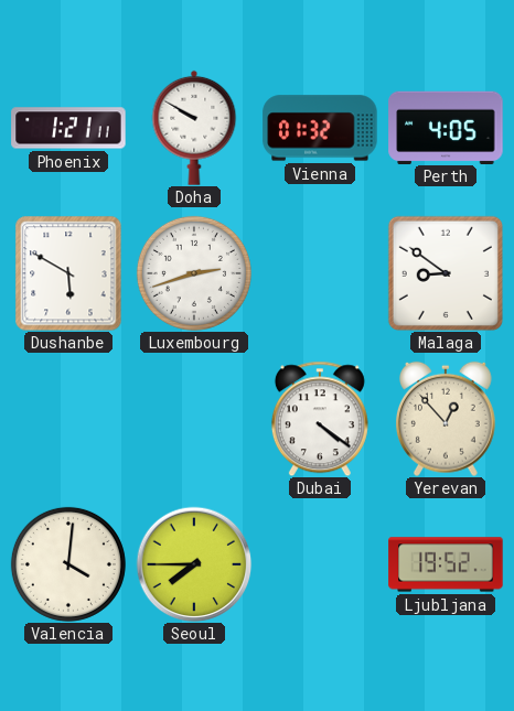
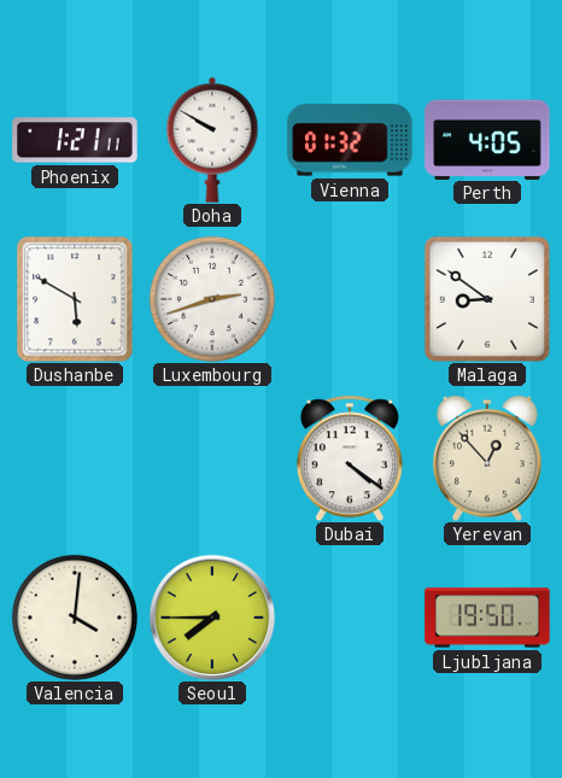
Ljubljana: 19:52 -> 19:50 (487, 618)
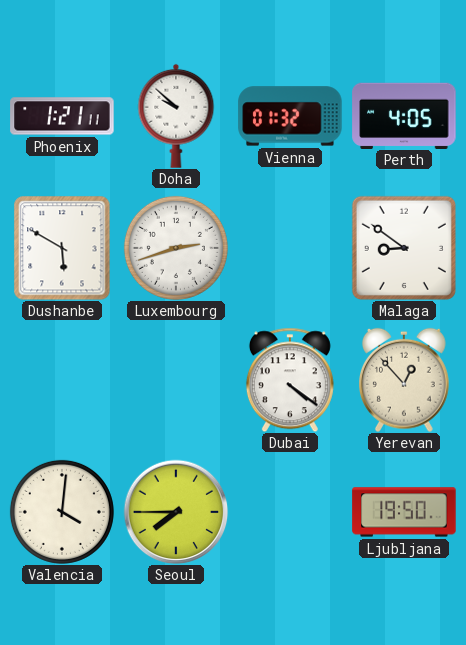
Doha: 9:50 -> 9:52 (176, 116)
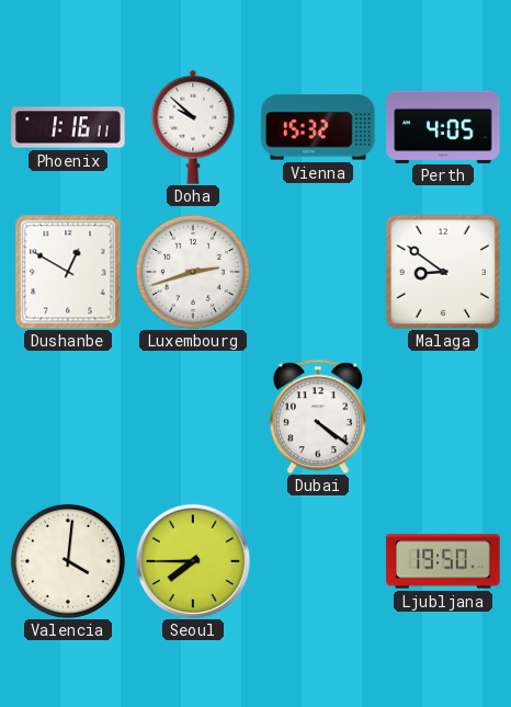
Phoenix: 1:21 -> 1:16 (68, 127)
Vienna: 01:32 -> 15:32 (318, 127)
Dushanbe: 5:50 -> 12:50 (68, 272)
Yerevan: 12:53 -> none (405, 380)
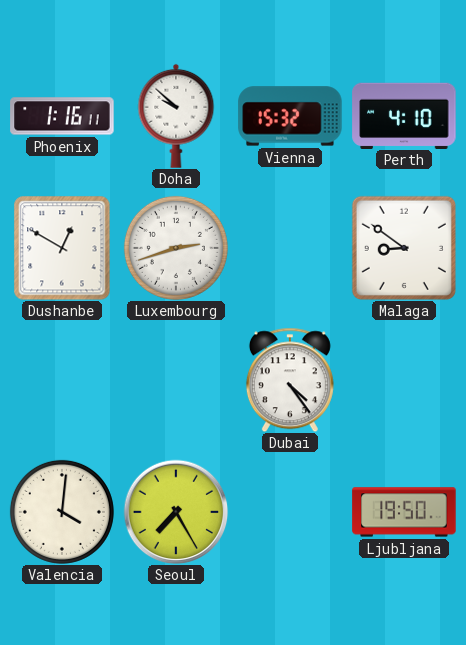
Perth: 4:05 -> 4:10 (404, 115)
Dubai: 4:21 -> 4:24 (290, 380)
Seoul: 7:45 -> 7:25 (176, 512)
